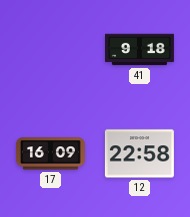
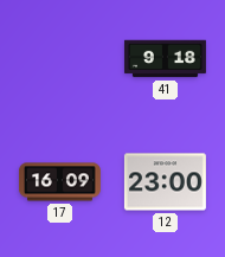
12: 22:58 -> 23:00 (165, 182)
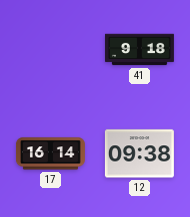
17: 16:09 -> 16:14 (50, 154)
12: 23:00 -> 09:38 (139, 154)
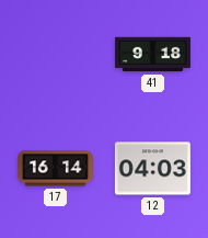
12: 09:38 -> 04:03 (152, 169)
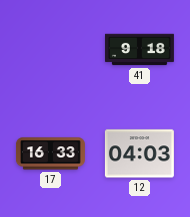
17: 16:14 -> 16:33 (50, 154)
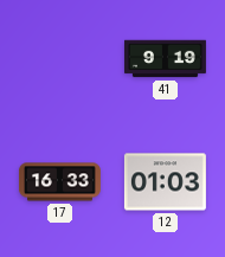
41: 9:18 -> 9:19 (165, 59)
12: 04:03 -> 01:03 (165, 182)
